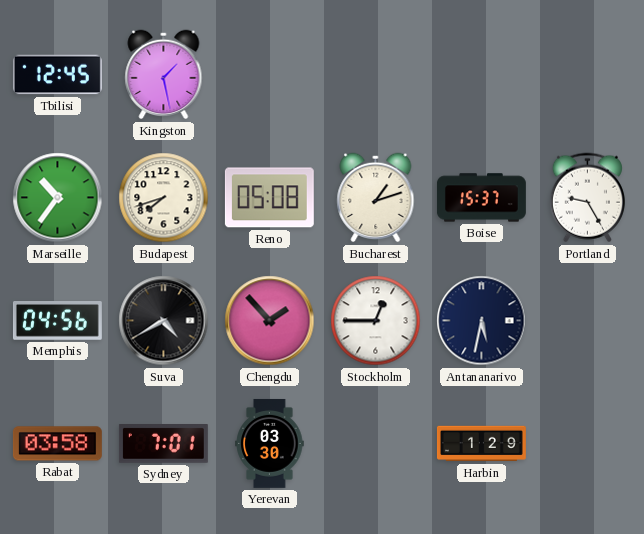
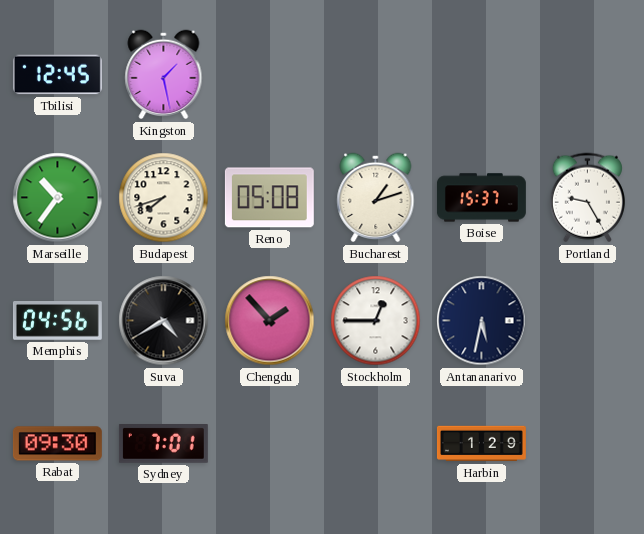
Rabat: 03:58 -> 09:30 (57, 444)
Yerevan: 03:30 -> none (270, 443)
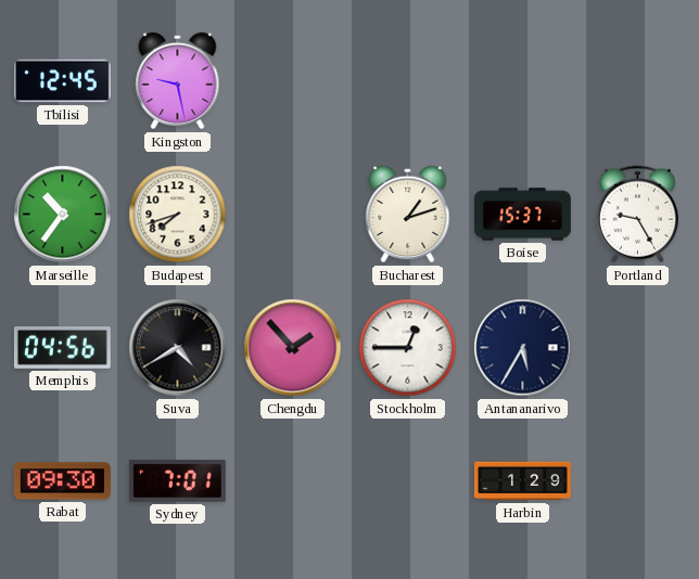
Kingston: 1:28 -> 9:28 (178, 81)
Reno: 05:08 -> none (269, 198)
Antananarivo: 5:32 -> 5:35 (523, 348)
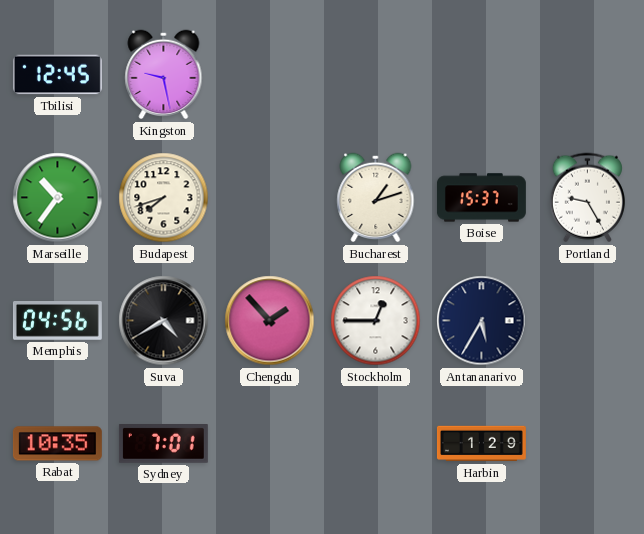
Rabat: 09:30 -> 10:35 (57, 444)
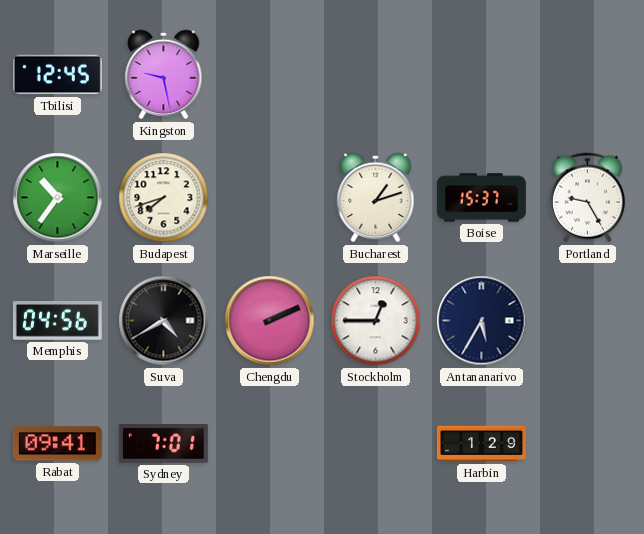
Chengdu: 1:53 -> 2:11 (270, 321)
Rabat: 10:35 -> 09:41 (57, 444)
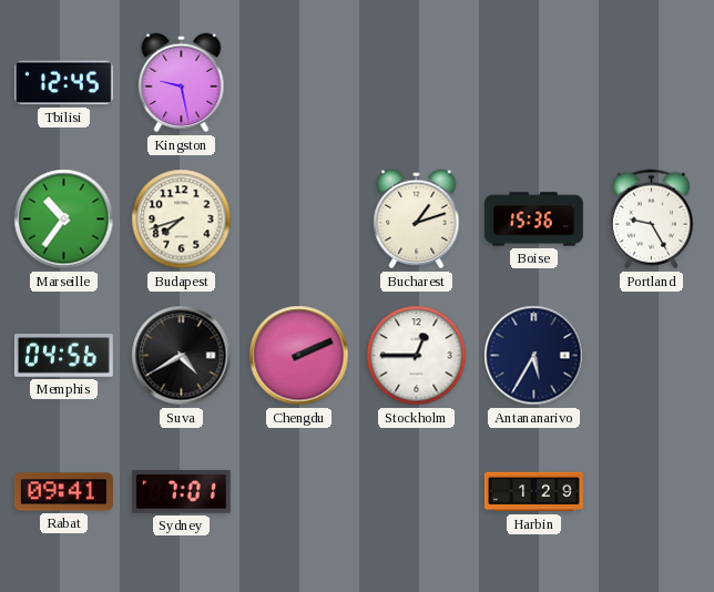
Boise: 15:37 -> 15:36 (533, 220)
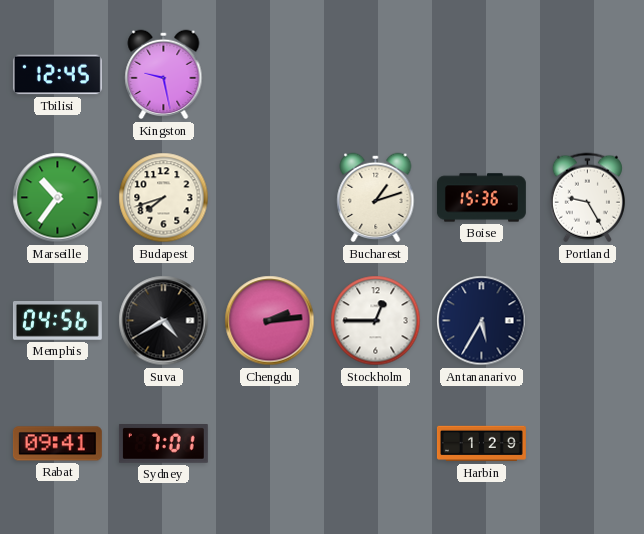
Chengdu: 2:11 -> 2:14 (270, 321)
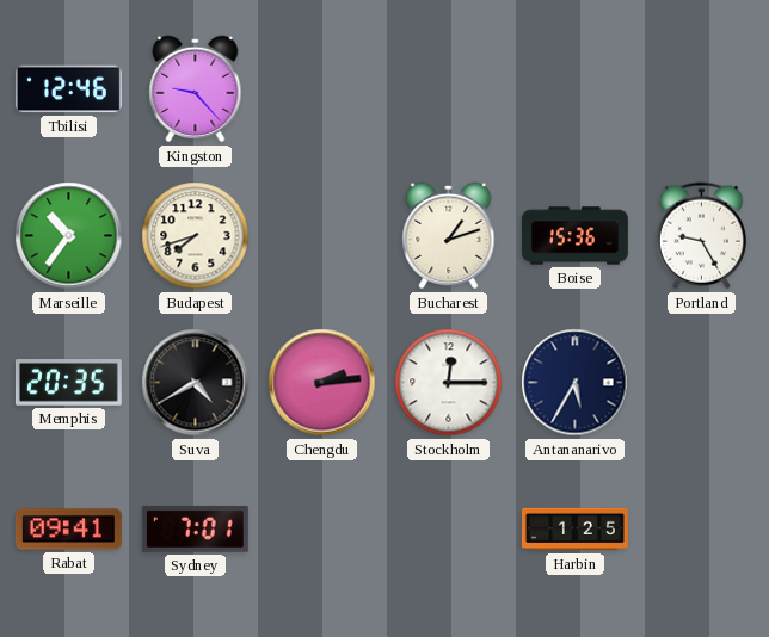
Tbilisi: 12:45 -> 12:46 (68, 89)
Kingston: 9:28 -> 9:23 (196, 89)
Memphis: 04:56 -> 20:35 (68, 383)
Stockholm: 12:45 -> 12:15 (449, 383)
Harbin: 1:29 -> 1:25 (574, 530)
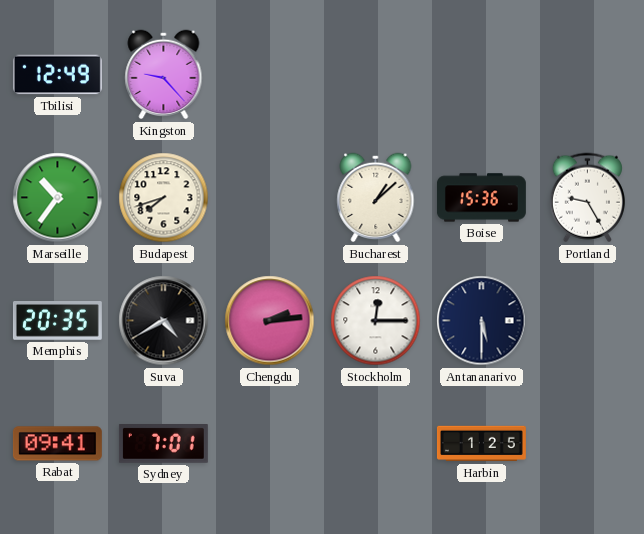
Tbilisi: 12:46 -> 12:49 (57, 75)
Bucharest: 1:12 -> 1:08 (376, 198)
Antananarivo: 5:35 -> 5:30 (482, 321)
